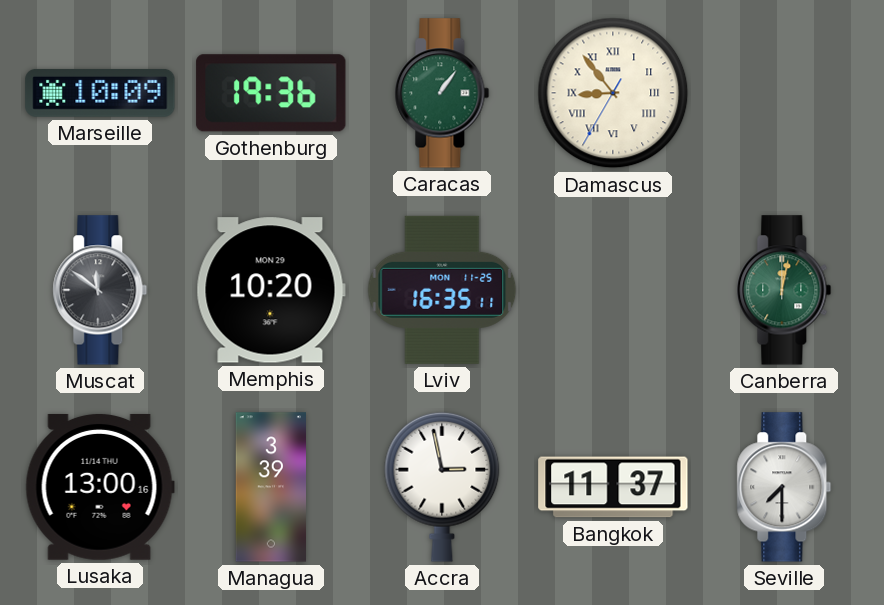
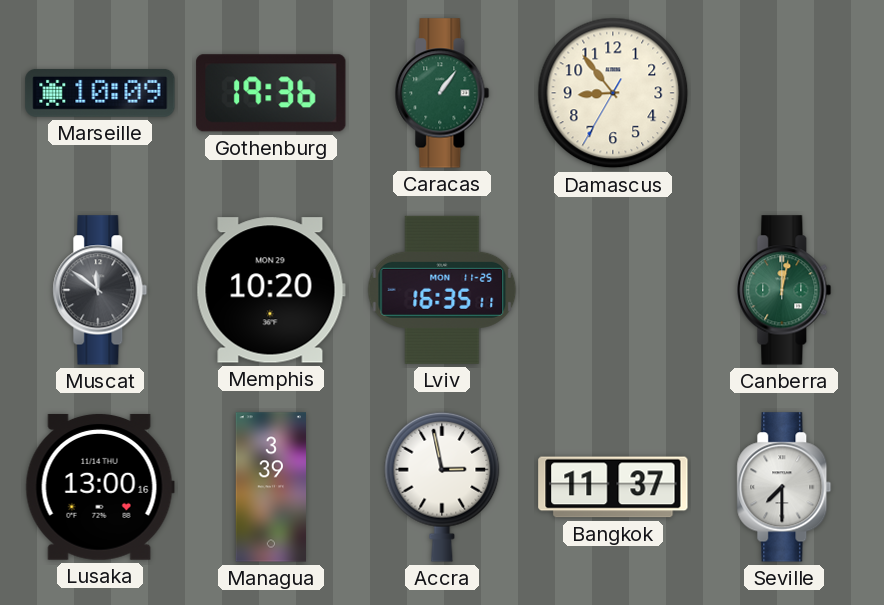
Damascus numerals: Roman -> Arabic (613, 93)
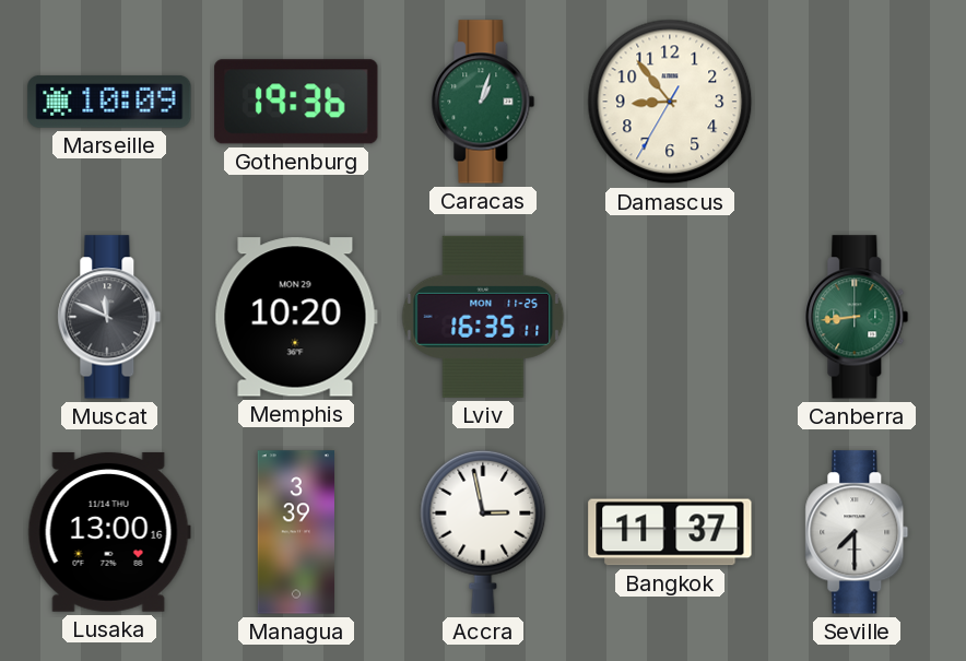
Caracas: 1:06 -> 1:03 (483, 102)
Muscat: 11:51 -> 11:49 (109, 317)
Canberra: 12:02 -> 8:44 (857, 317)
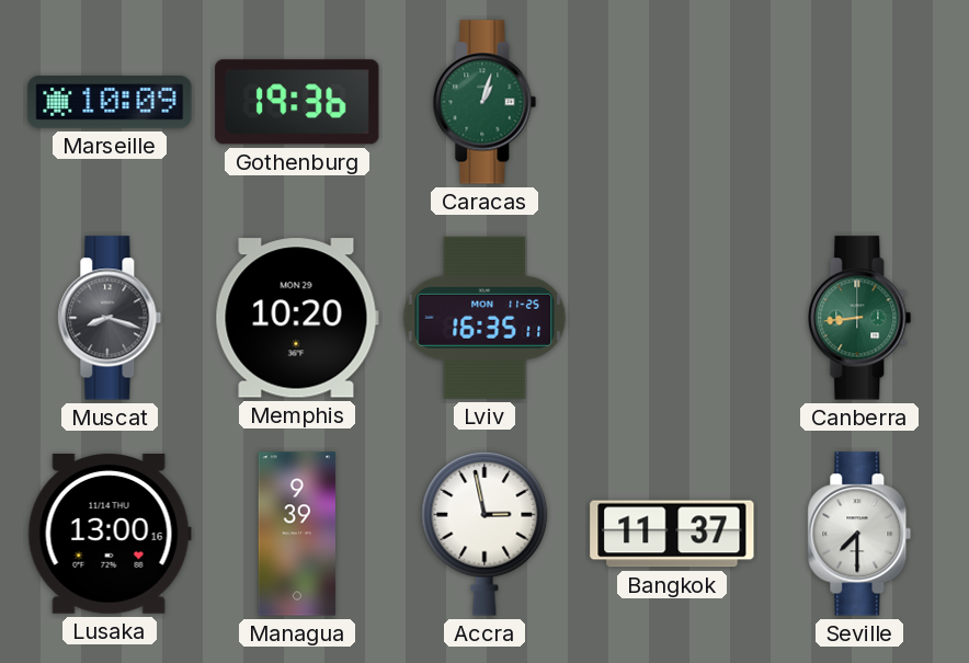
Damascus: 8:53 -> none (670, 102)
Muscat: 11:49 -> 8:18 (110, 318)
Managua: 3:39 -> 9:39 (296, 534)
